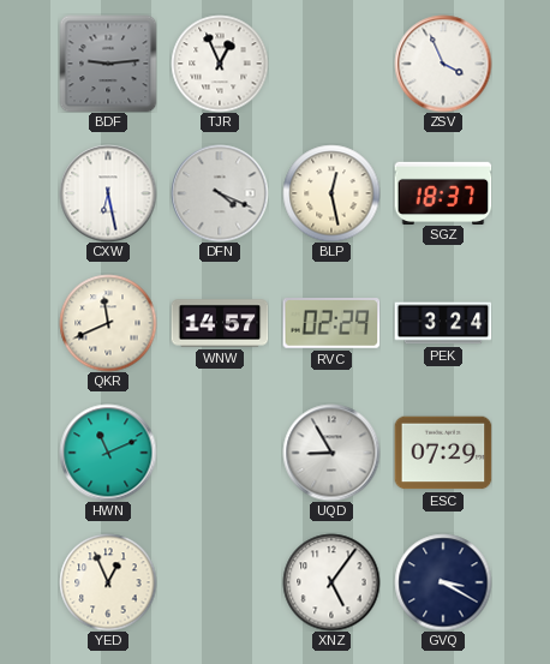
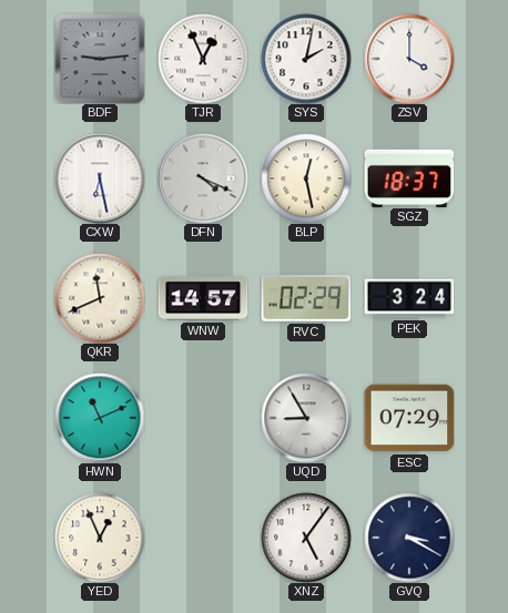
SYS: none -> 2:02 (306, 59)
ZSV: 3:56 -> 4:00 (409, 59)
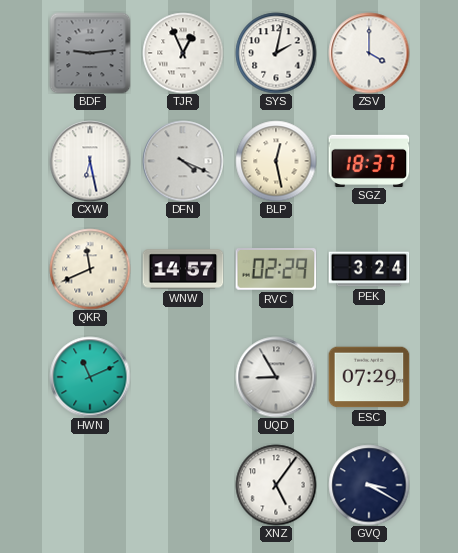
YED: 12:56 -> none (100, 538)
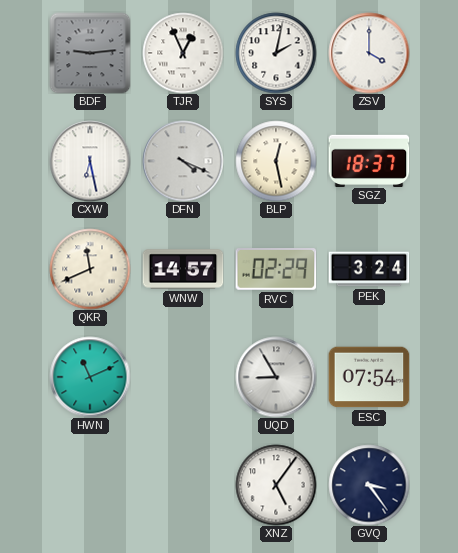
ESC: 07:29 -> 07:54 (369, 377)
GVQ: 3:20 -> 3:24 (369, 485)
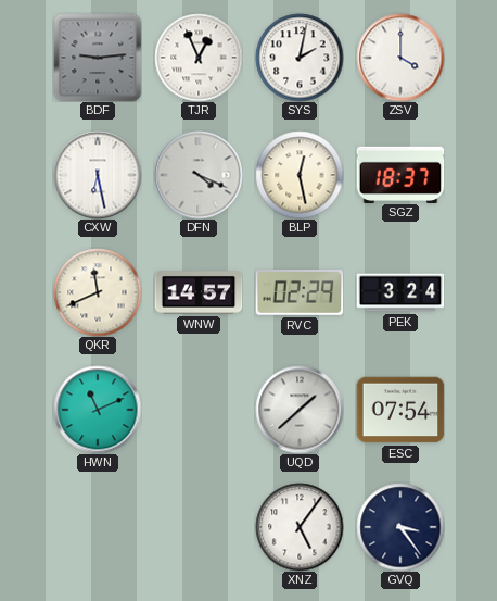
UQD: 8:55 -> 1:38 (300, 410)
